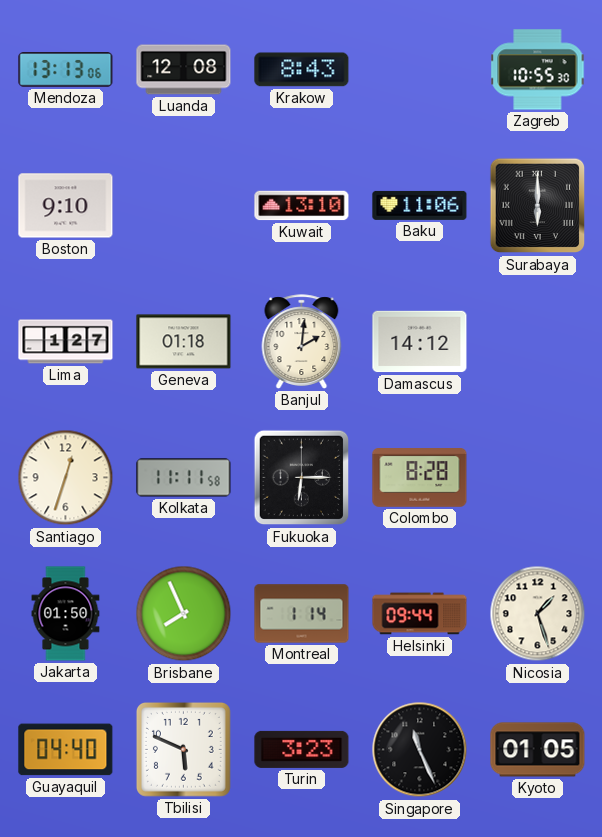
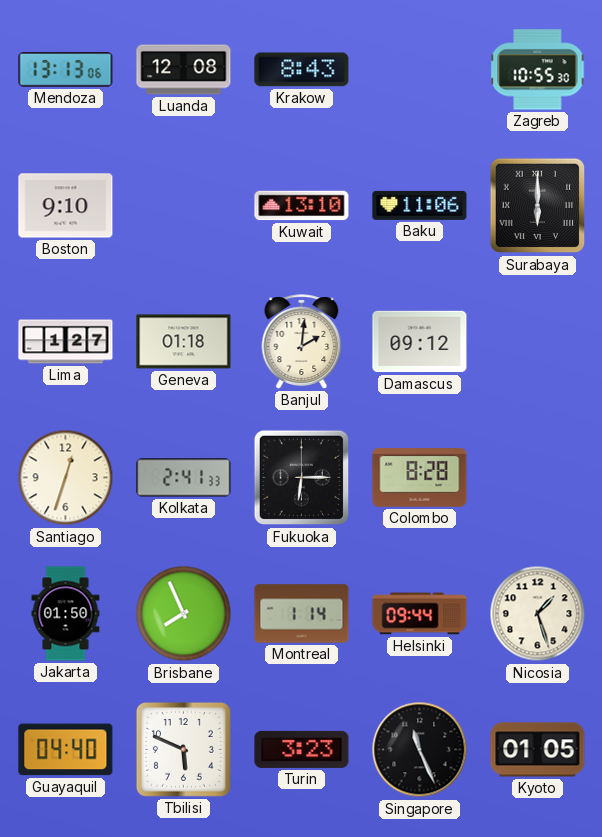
Damascus: 14:12 -> 09:12 (420, 342)
Kolkata: 11:11 -> 2:41 (184, 478)
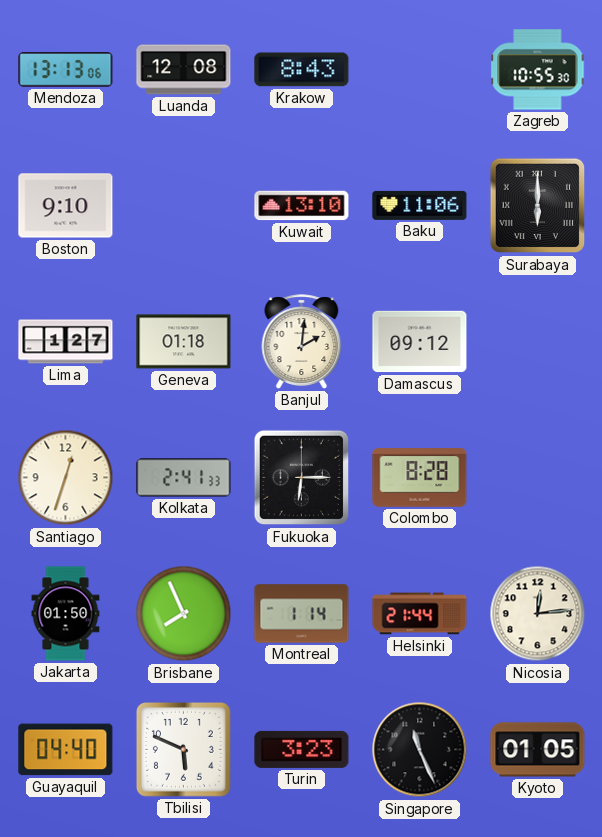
Helsinki: 09:44 -> 21:44 (420, 614)
Nicosia: 1:27 -> 12:14 (538, 614)
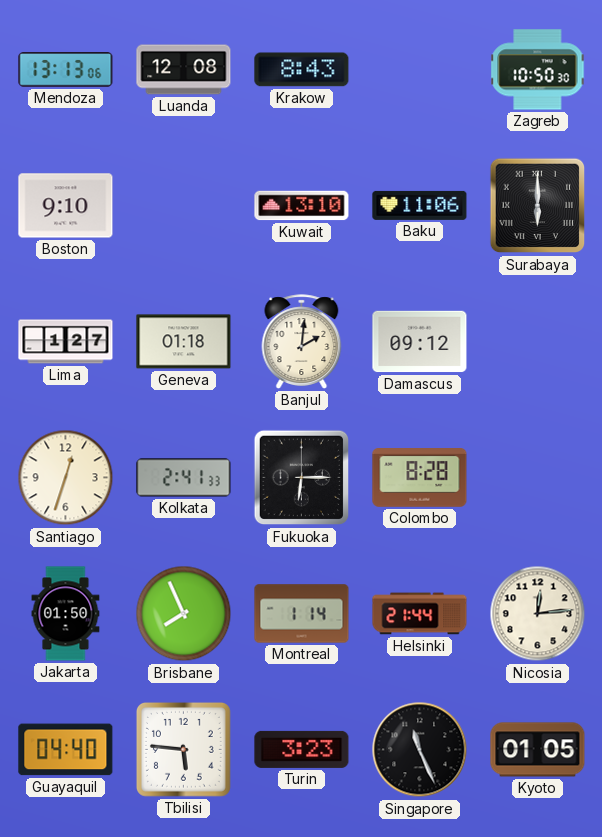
Zagreb: 10:55 -> 10:50 (538, 70)
Tbilisi: 5:49 -> 5:46 (183, 749)
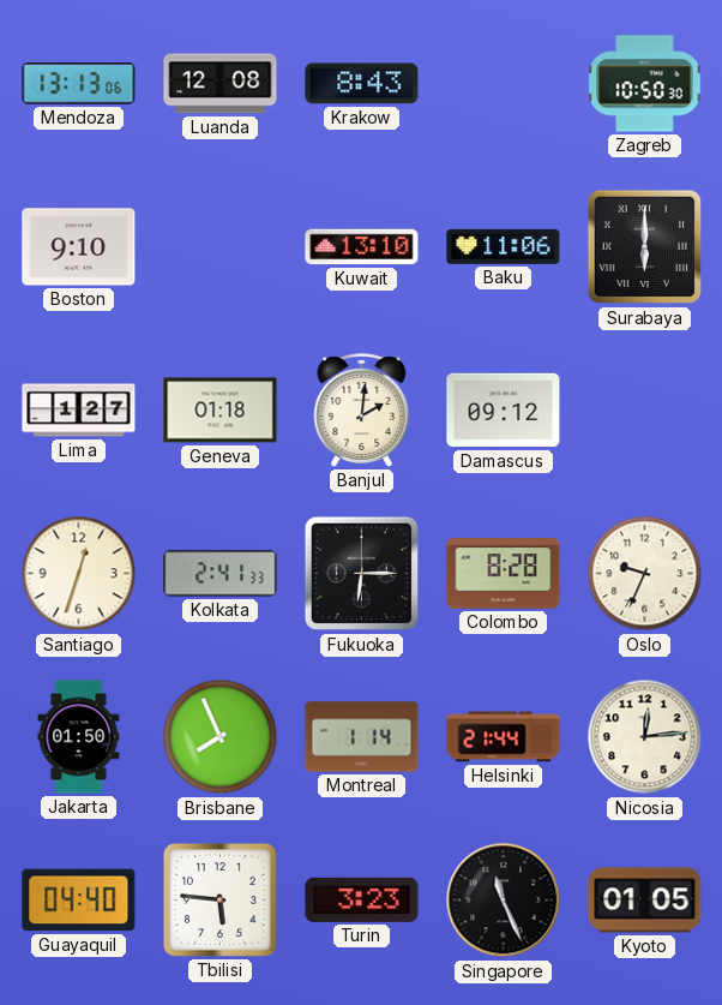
Oslo: none -> 9:34 (645, 574)
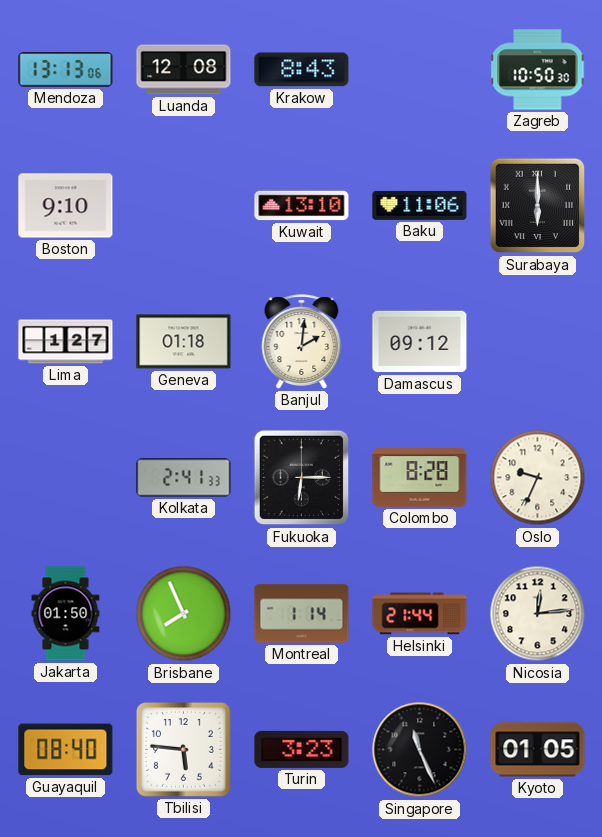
Santiago: 12:33 -> none (79, 574)
Guayaquil: 04:40 -> 08:40 (66, 750)
